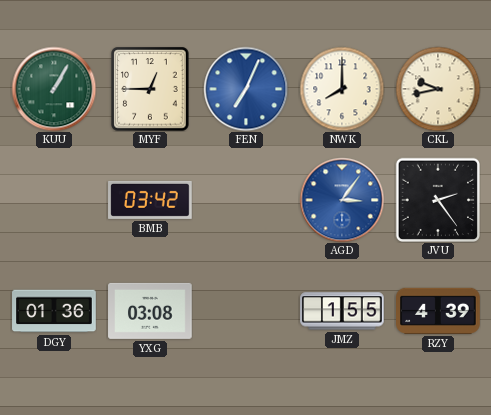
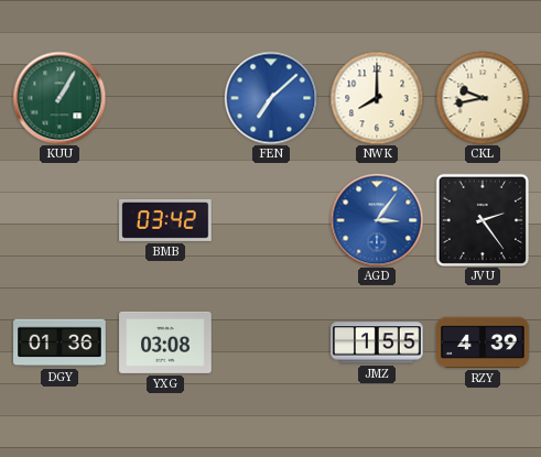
MYF: 12:45 -> none (150, 89)
FEN: 7:04 -> 7:08 (271, 98)
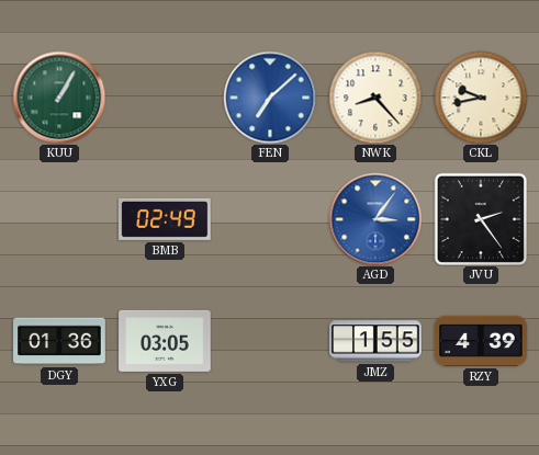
NWK: 8:00 -> 8:23 (375, 98)
BMB: 03:42 -> 02:49 (165, 219)
YXG: 03:08 -> 03:05 (165, 341)
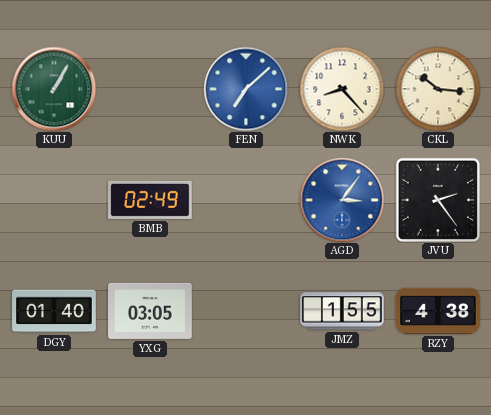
CKL: 9:43 -> 10:16 (438, 89)
DGY: 01:36 -> 01:40 (54, 311)
RZY: 4:39 -> 4:38 (438, 311)
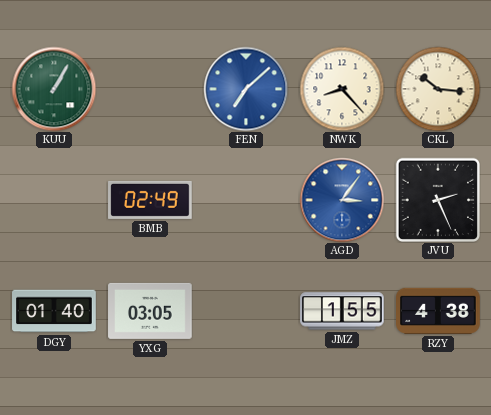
JVU: 2:24 -> 2:26 (437, 199)
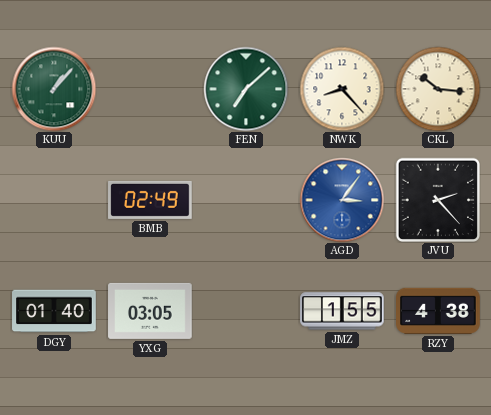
KUU: 1:05 -> 1:07 (54, 89)
FEN dial: blue -> green (246, 89)
JVU: 2:26 -> 2:23 (437, 199)
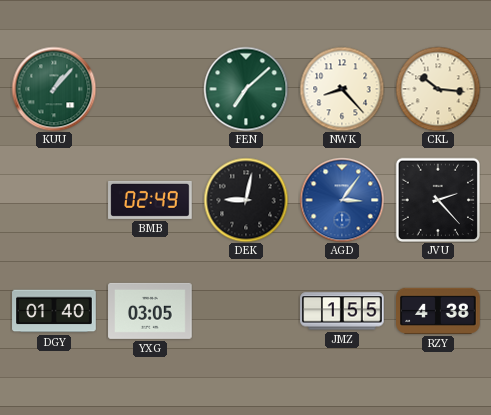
DEK: none -> 9:02 (246, 200)
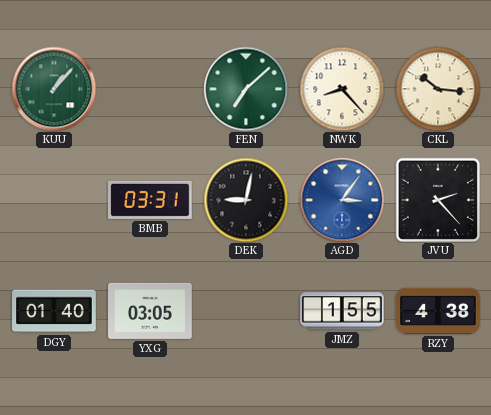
BMB: 02:49 -> 03:31 (150, 200)
